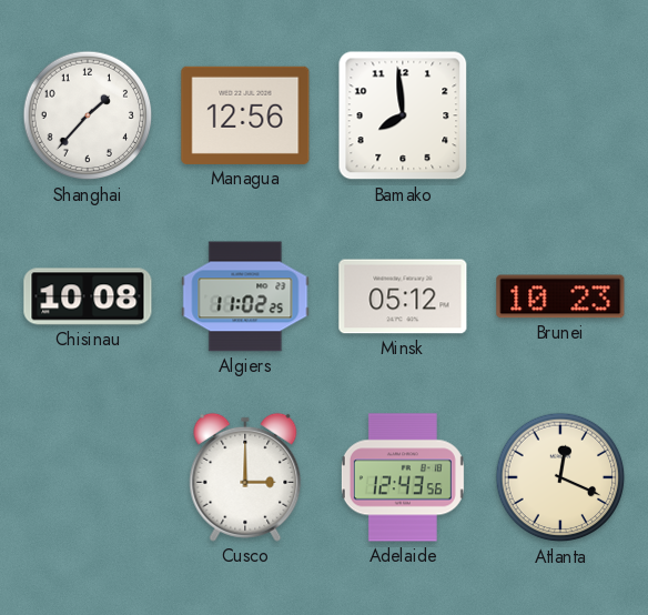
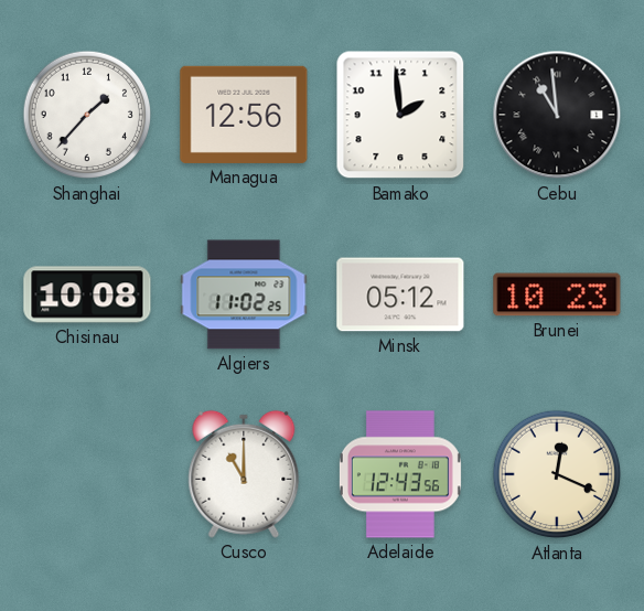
Bamako: 7:59 -> 1:59 (400, 115)
Cebu: none -> 10:59 (557, 115)
Cusco: 3:00 -> 11:00 (244, 474)
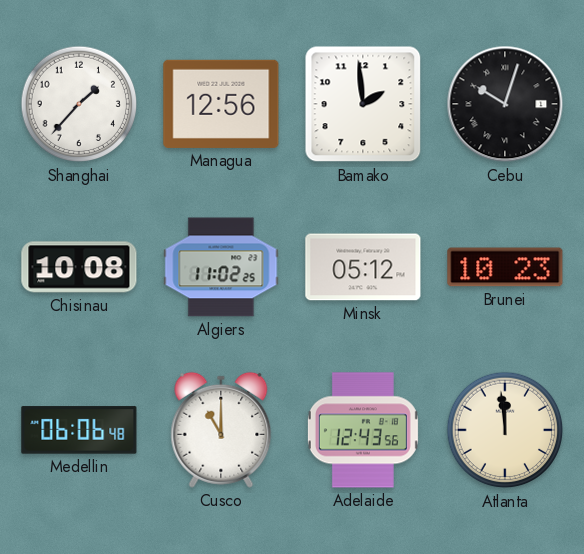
Cebu: 10:59 -> 10:03 (505, 104)
Medellin: none -> 06:06 (79, 430)
Atlanta: 12:19 -> 11:59 (505, 430)
